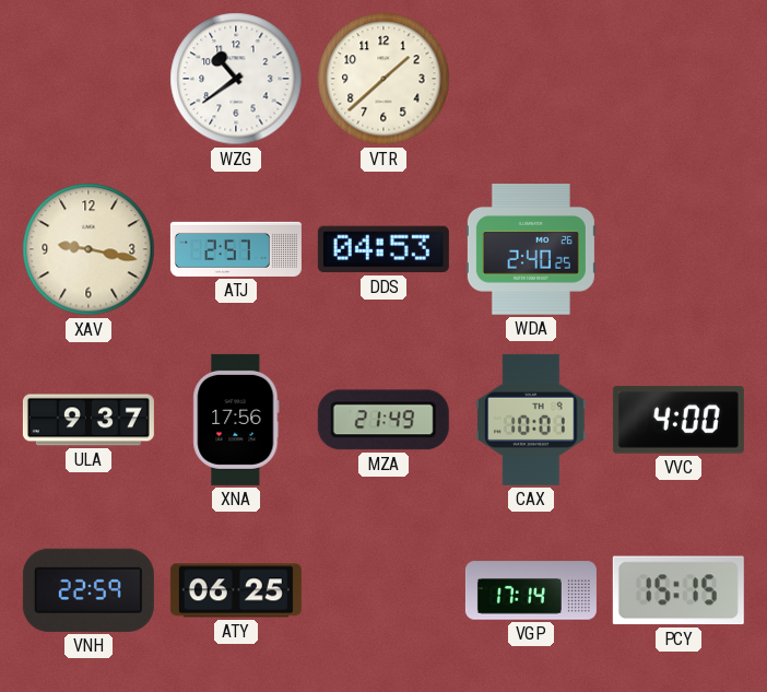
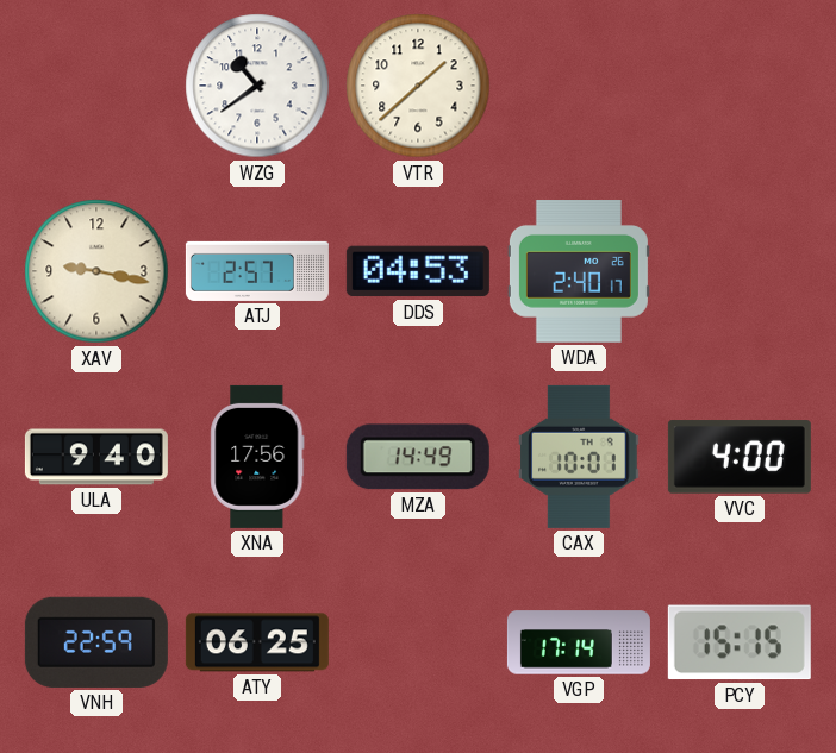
WDA: 2:40:25 -> 2:40:17 (579, 272)
ULA: 9:37 -> 9:40 (96, 457)
MZA: 21:49 -> 14:49 (418, 457)
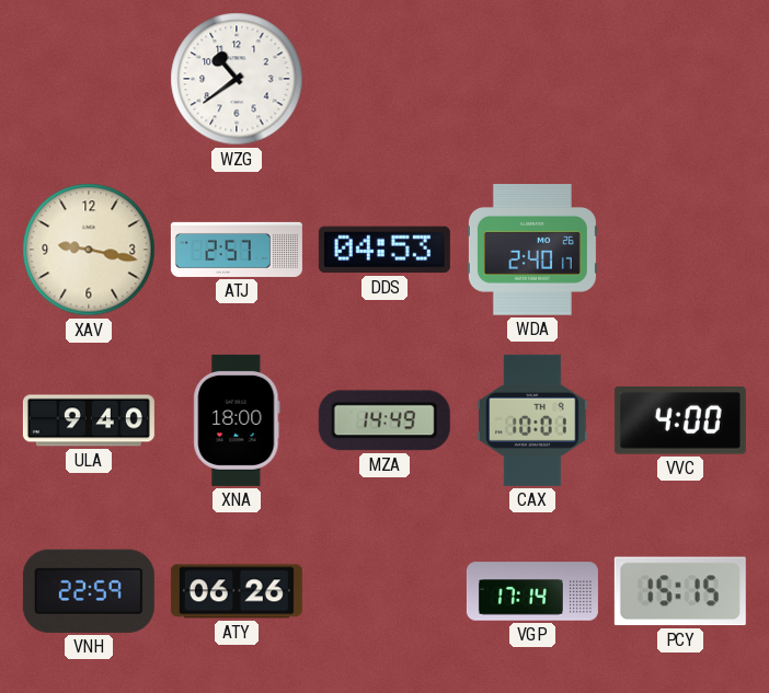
VTR: 1:38 -> none (418, 86)
XNA: 17:56 -> 18:00 (237, 420)
ATY: 06:25 -> 06:26 (237, 591)
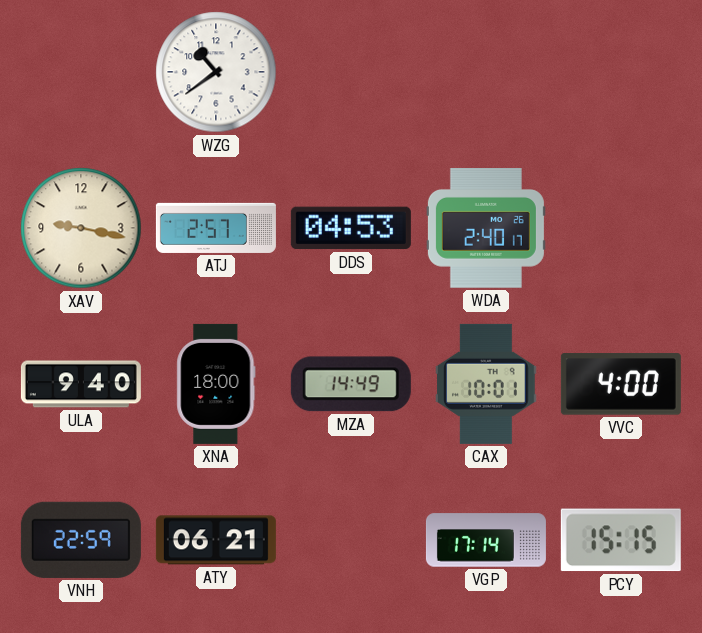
ATY: 06:26 -> 06:21 (216, 540)
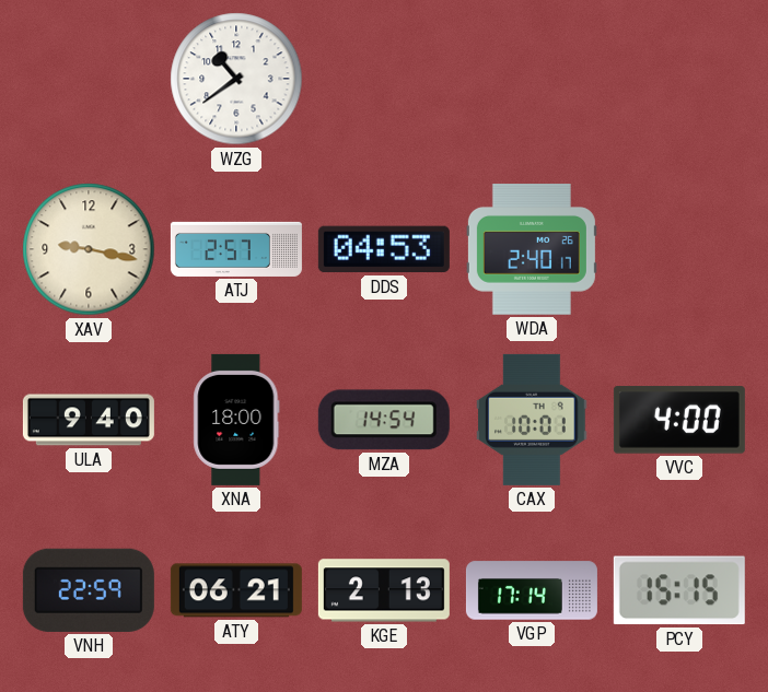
MZA: 14:49 -> 14:54 (384, 420)
KGE: none -> 2:13 (384, 590)
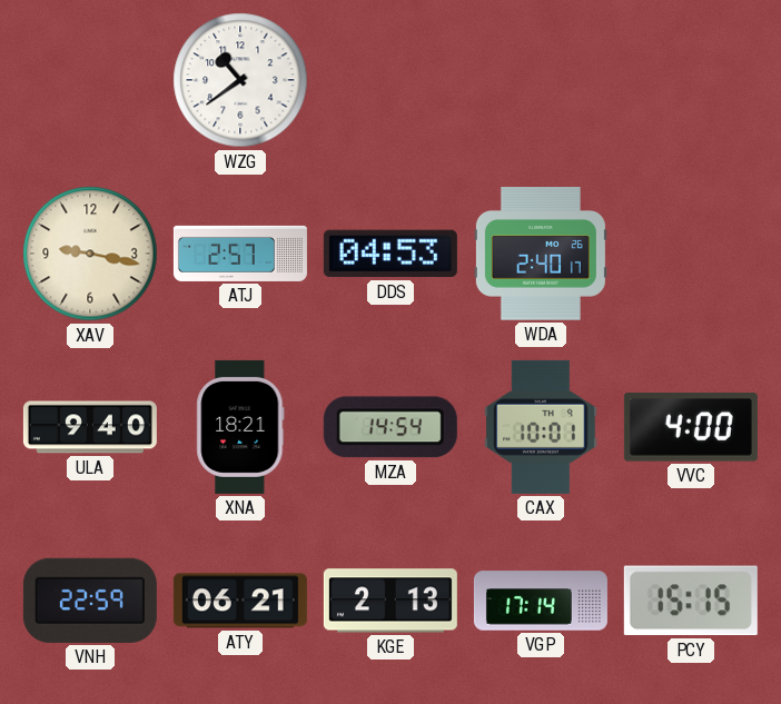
XNA: 18:00 -> 18:21 (240, 427)
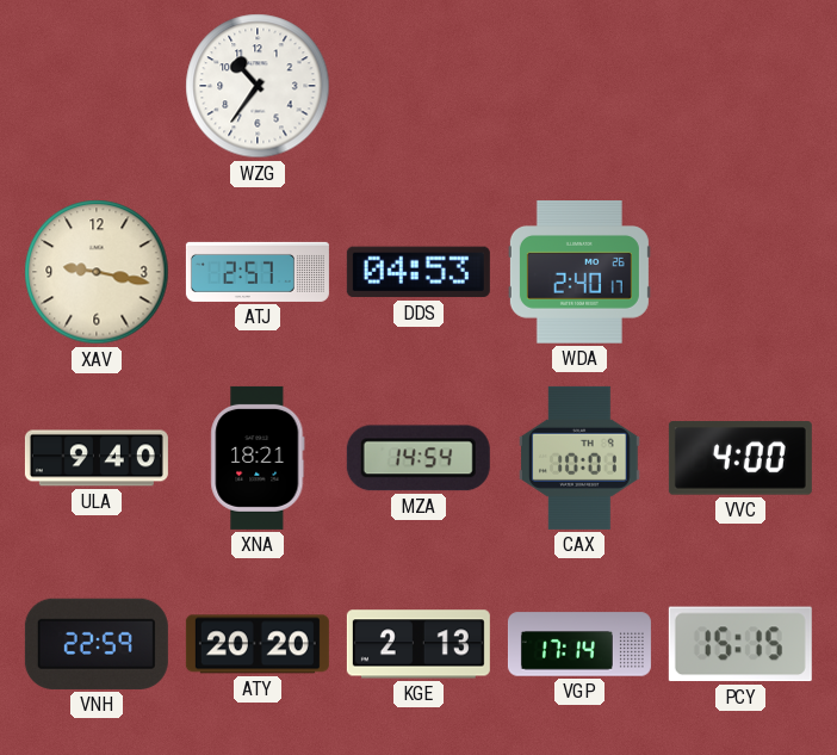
WZG: 10:39 -> 10:36 (258, 86)
ATY: 06:21 -> 20:20 (258, 644)
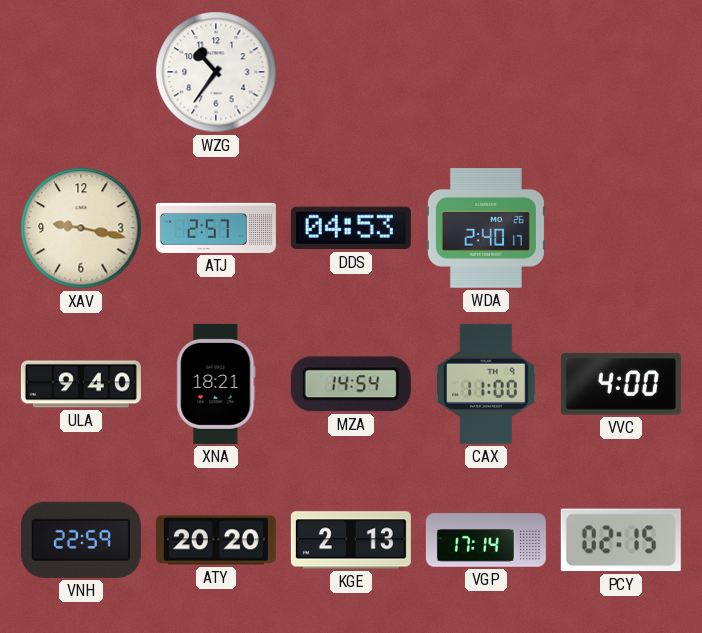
CAX: 10:01 -> 11:00 (486, 384)
PCY: 15:15 -> 02:15 (621, 540)
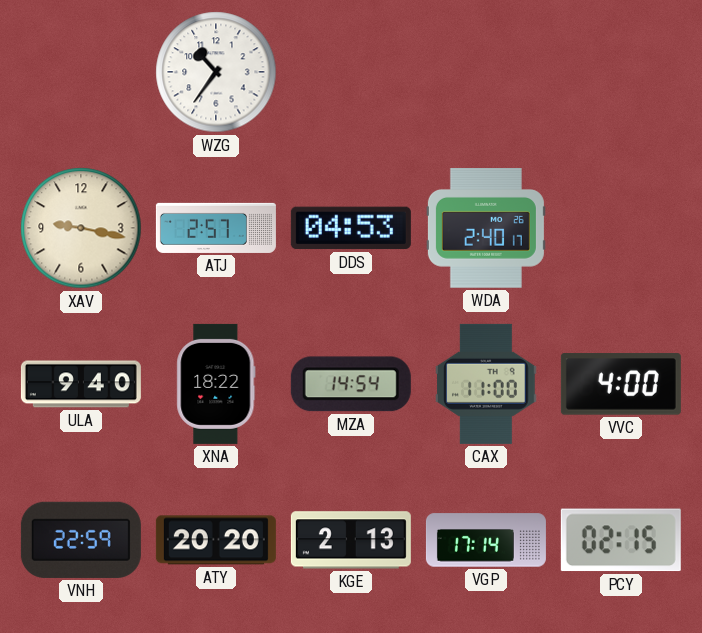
XNA: 18:21 -> 18:22 (216, 384)
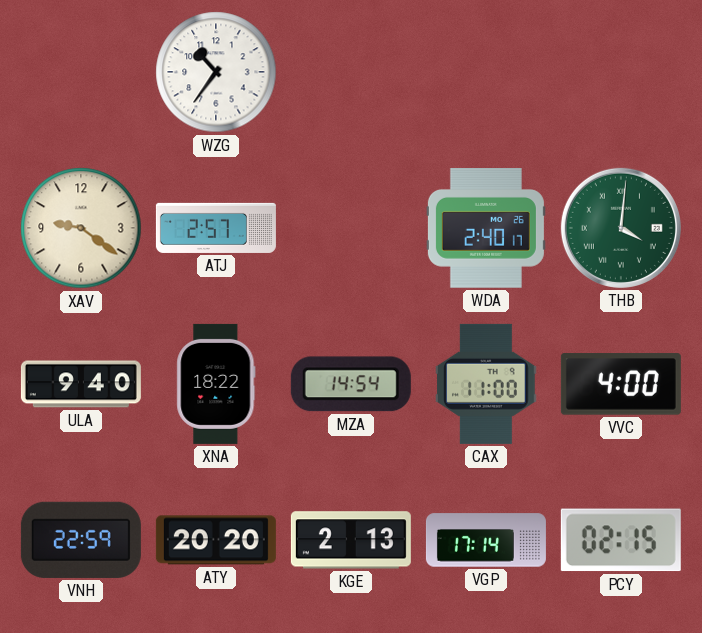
XAV: 9:17 -> 9:21 (81, 228)
DDS: 04:53 -> none (351, 228)
THB: none -> 4:01 (621, 228)
